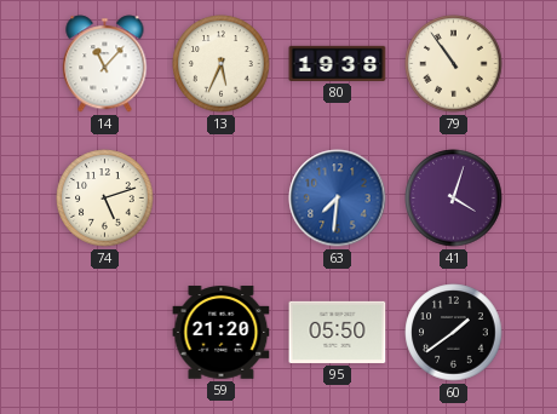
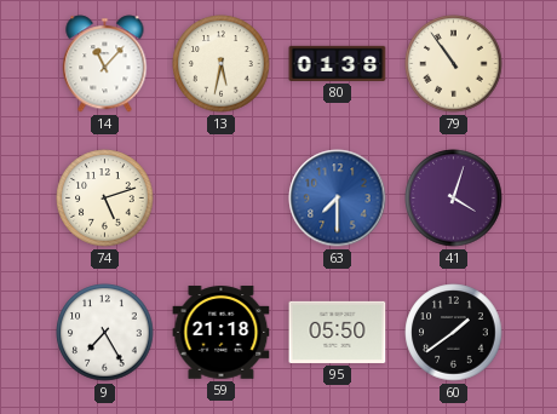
13: 5:34 -> 5:32 (222, 64)
80: 19:38 -> 01:38 (338, 63)
63: 7:31 -> 7:30 (338, 199)
9: none -> 7:25 (105, 333)
59: 21:20 -> 21:18 (222, 333)
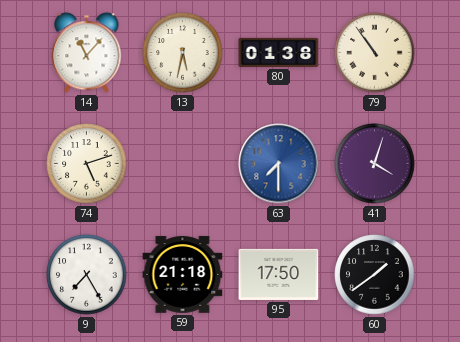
95: 05:50 -> 17:50 (279, 274)
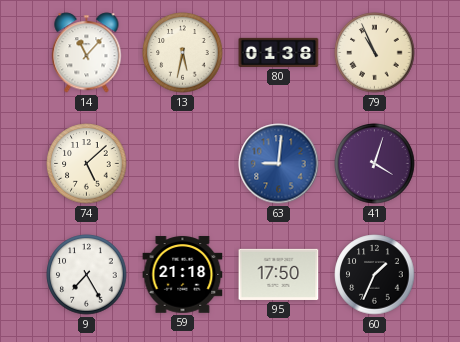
79: 10:54 -> 10:56 (375, 53)
74: 5:12 -> 5:08 (87, 164)
63: 7:30 -> 9:01 (279, 164)
60: 1:39 -> 1:34 (375, 275)
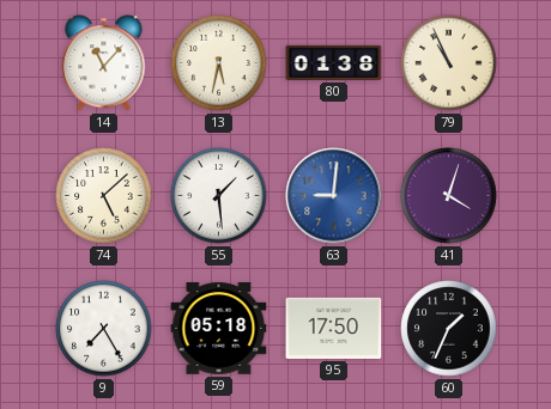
55: none -> 1:29 (219, 196)
59: 21:18 -> 05:18 (219, 329)
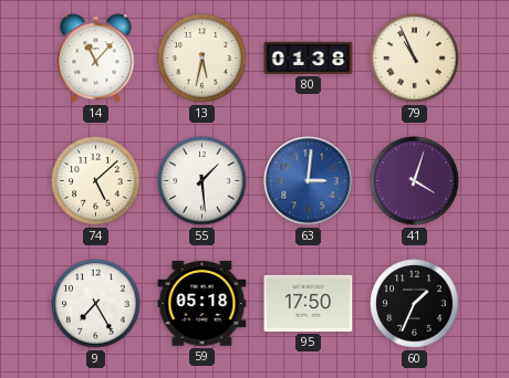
63: 9:01 -> 3:01 (309, 181)
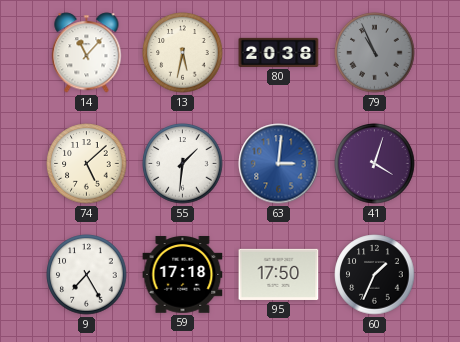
80: 01:38 -> 20:38 (279, 52)
79 dial: cream -> grey (375, 53)
55: 1:29 -> 1:31 (183, 164)
59: 05:18 -> 17:18 (183, 275)
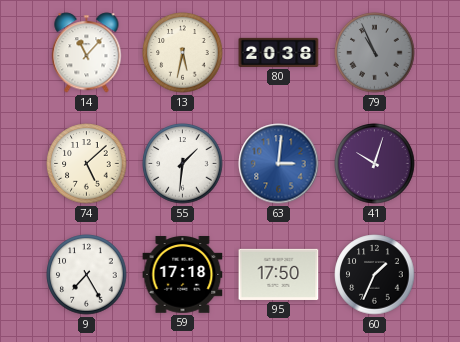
41: 4:03 -> 10:03 (375, 164)
